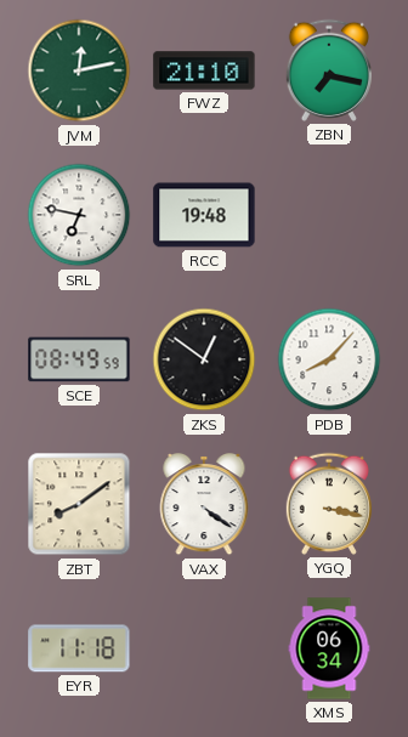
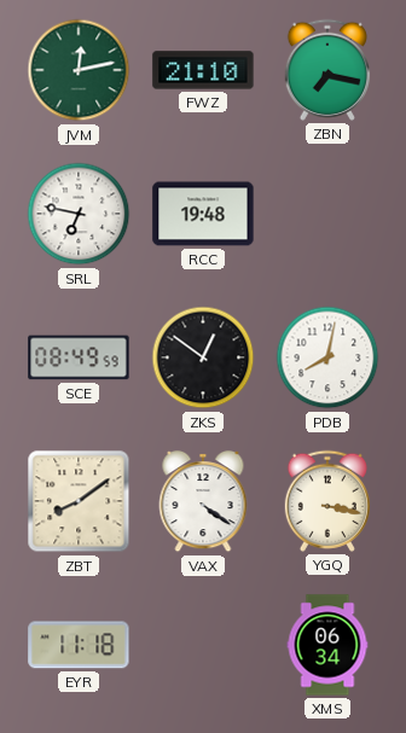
PDB: 8:07 -> 8:02 (327, 357)
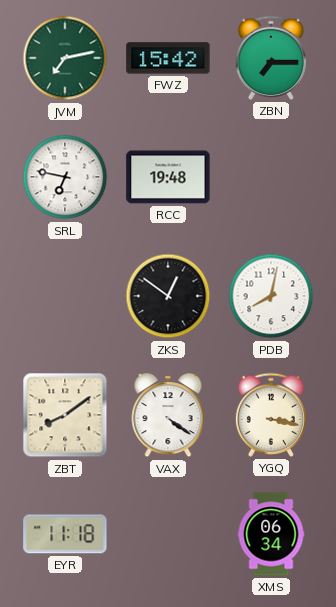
JVM: 12:13 -> 7:13 (65, 58)
FWZ: 21:10 -> 15:42 (168, 58)
ZBN: 7:17 -> 7:15 (271, 58)
SCE: 08:49 -> none (79, 357)
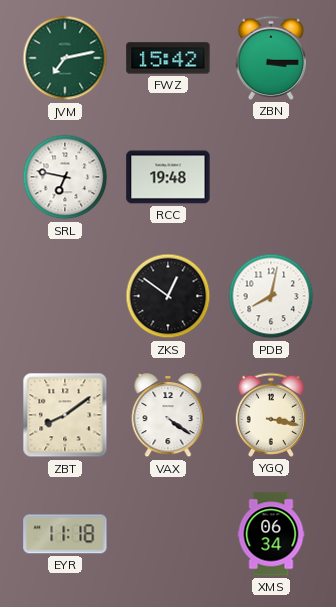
ZBN: 7:15 -> 3:15 (271, 58)
